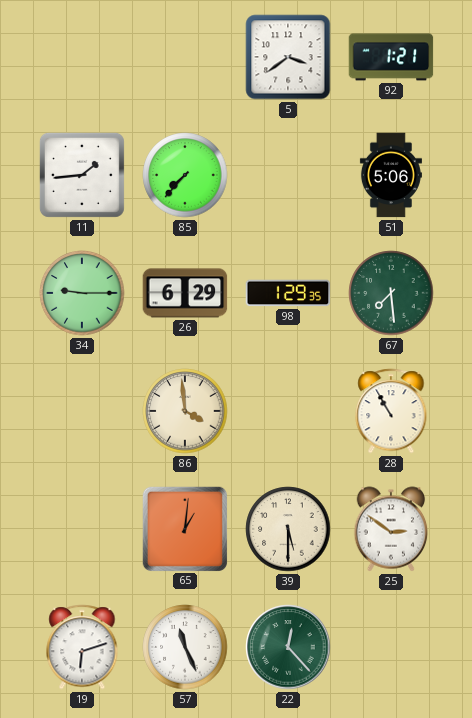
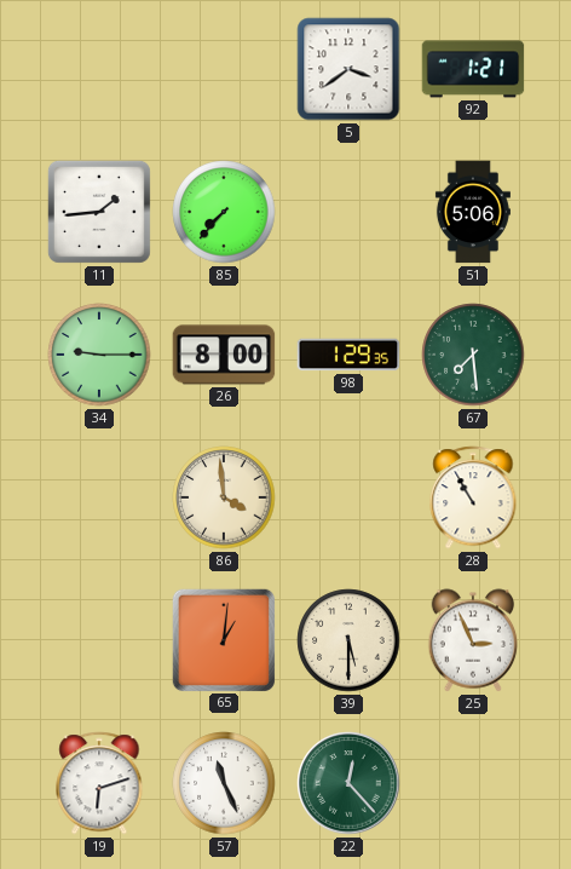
26: 6:29 -> 8:00 (224, 355)
25: 2:51 -> 2:56 (473, 640)
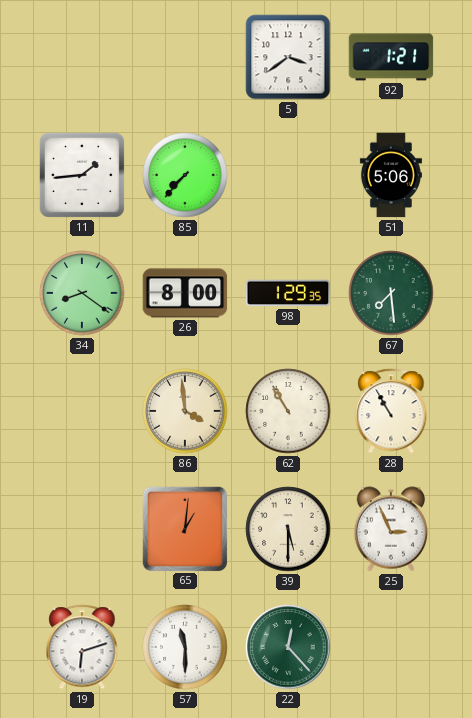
34: 9:15 -> 8:21 (82, 293)
62: none -> 10:55 (288, 411)
57: 11:26 -> 11:30 (185, 647)
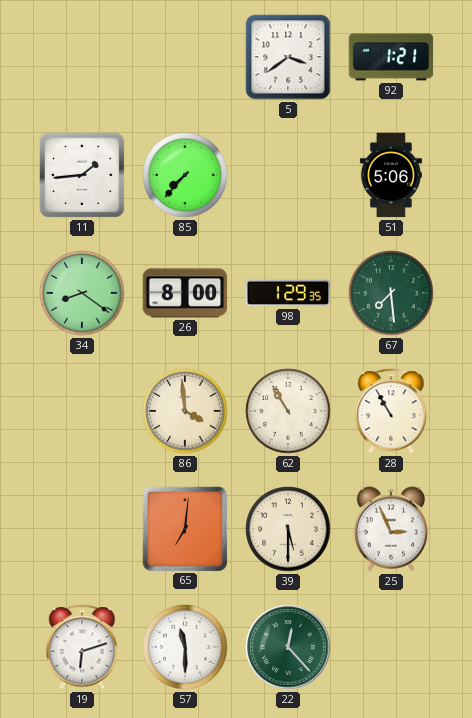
65: 1:01 -> 7:01 (184, 528)
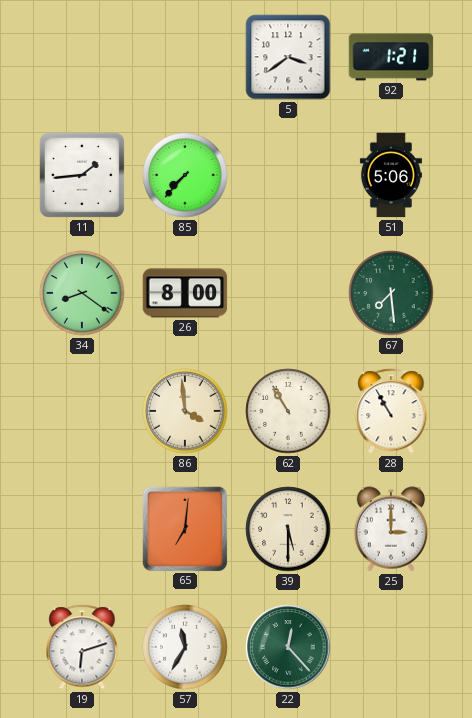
98: 1:29 -> none (288, 293)
25: 2:56 -> 3:00 (391, 529)
57: 11:30 -> 11:35 (185, 647)
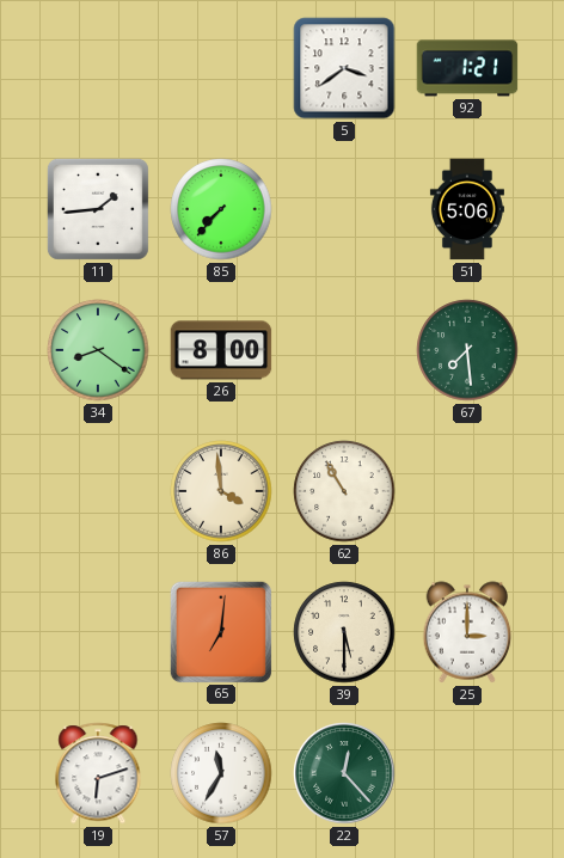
28: 10:55 -> none (391, 411)
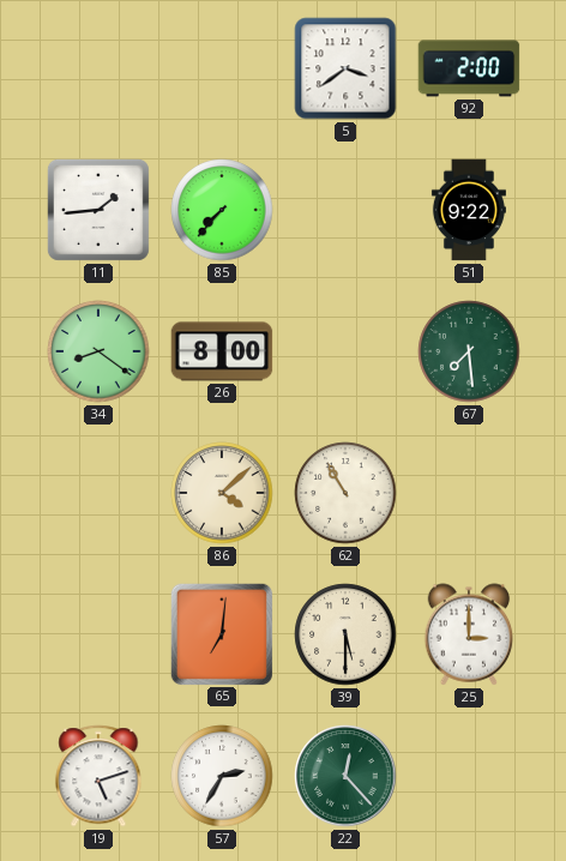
92: 1:21 -> 2:00 (469, 68)
51: 5:06 -> 9:22 (469, 210)
86: 3:59 -> 4:08 (222, 493)
19: 6:12 -> 5:12 (98, 776)
57: 11:35 -> 2:35 (222, 776)
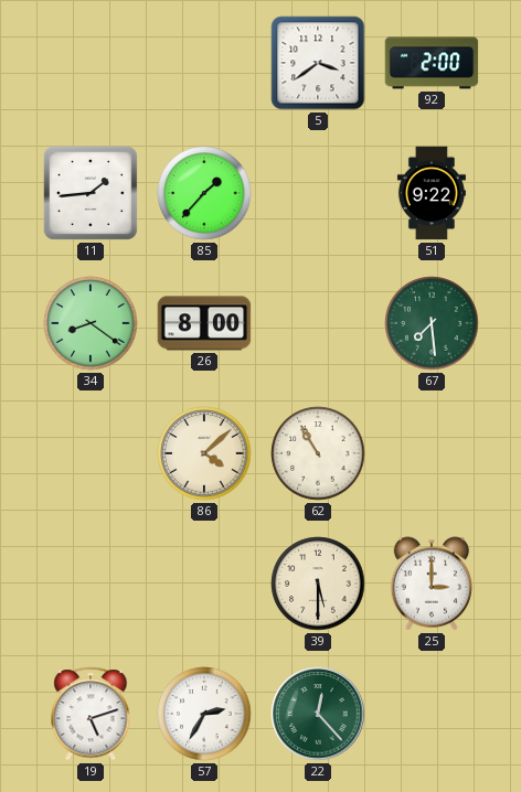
85: 7:37 -> 1:37 (204, 193)
65: 7:01 -> none (221, 633)
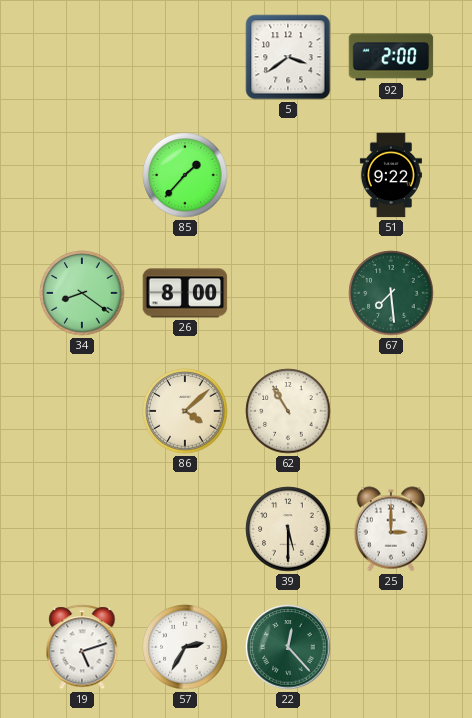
11: 1:44 -> none (91, 193)
